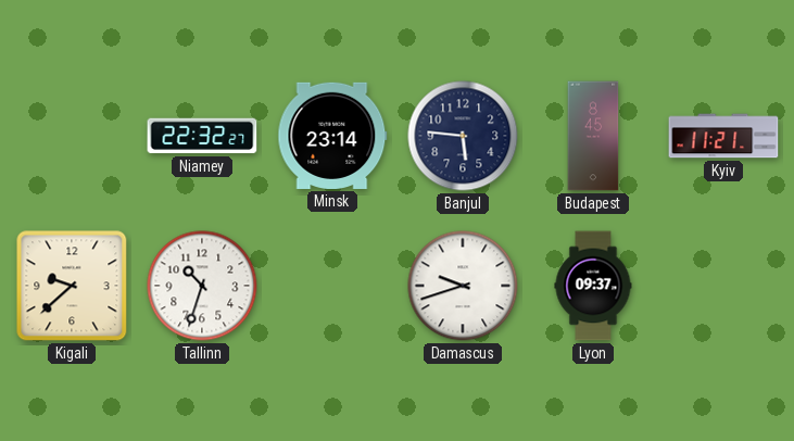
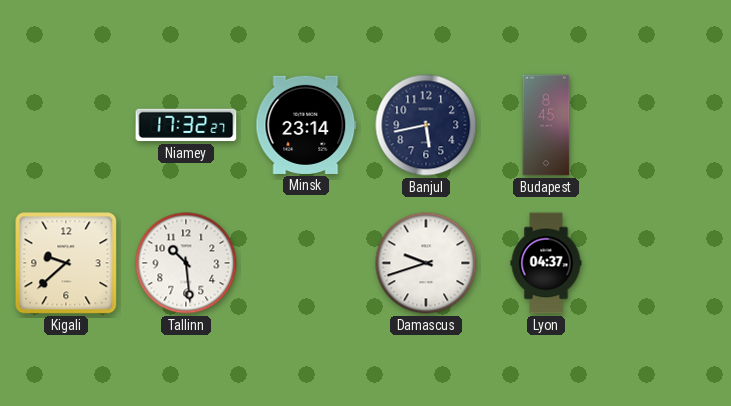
Niamey: 22:32 -> 17:32 (186, 125)
Banjul: 5:46 -> 5:43 (426, 125)
Kyiv: 11:21 -> none (723, 136)
Tallinn: 10:33 -> 10:29 (186, 263)
Lyon: 09:37 -> 04:37 (546, 263)
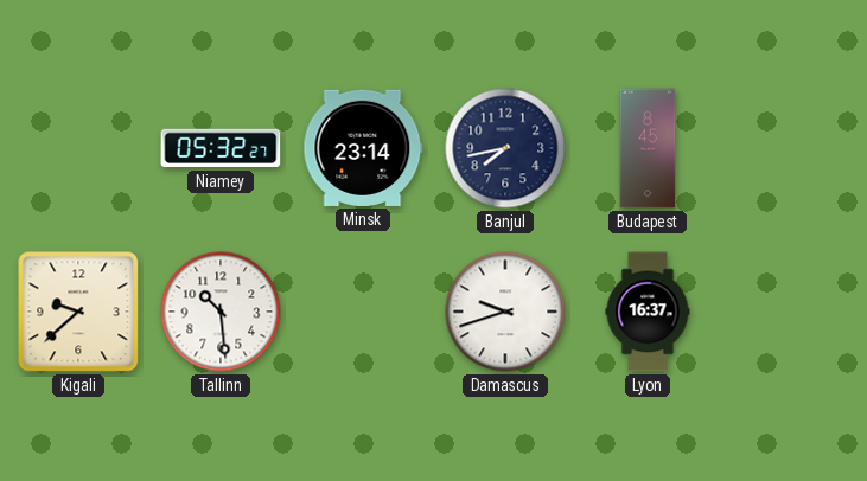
Niamey: 17:32 -> 05:32 (221, 148)
Banjul: 5:43 -> 7:43 (505, 148)
Lyon: 04:37 -> 16:37 (648, 312)
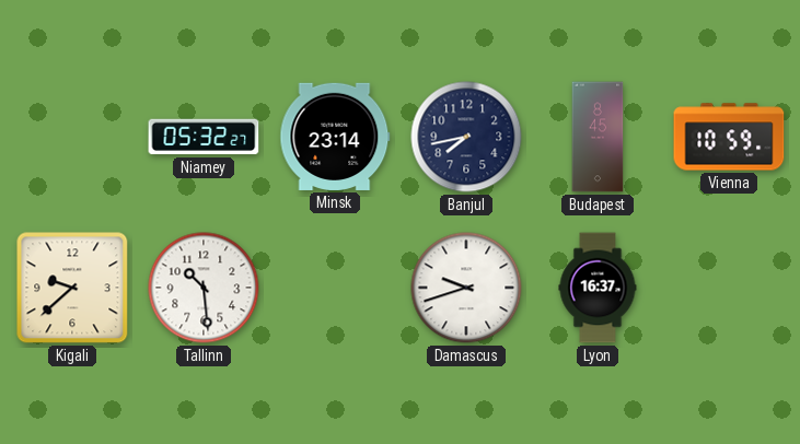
Vienna: none -> 10:59 (729, 137)
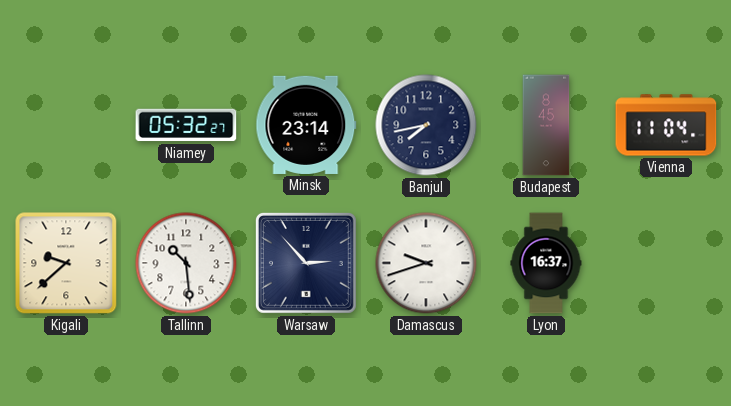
Vienna: 10:59 -> 11:04 (666, 125)
Warsaw: none -> 2:53 (306, 263)
